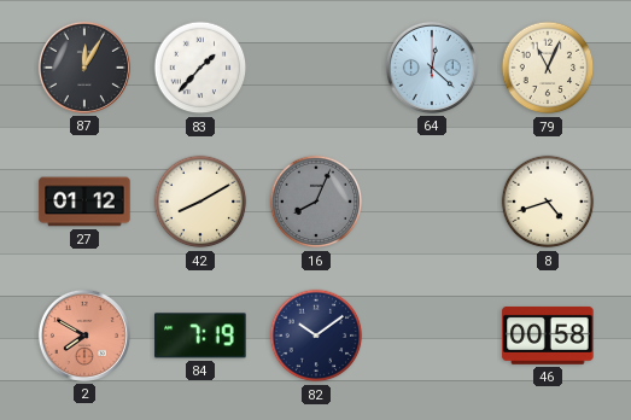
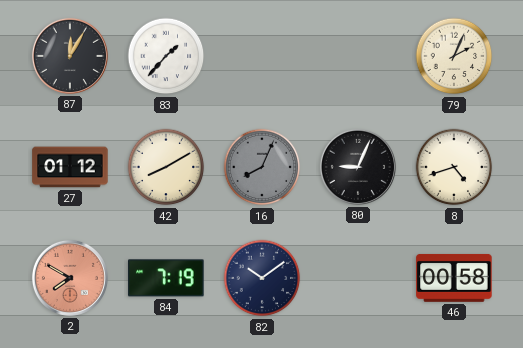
64: 12:22 -> none (432, 68)
79: 11:04 -> 2:04 (454, 56)
80: none -> 9:04 (358, 167)
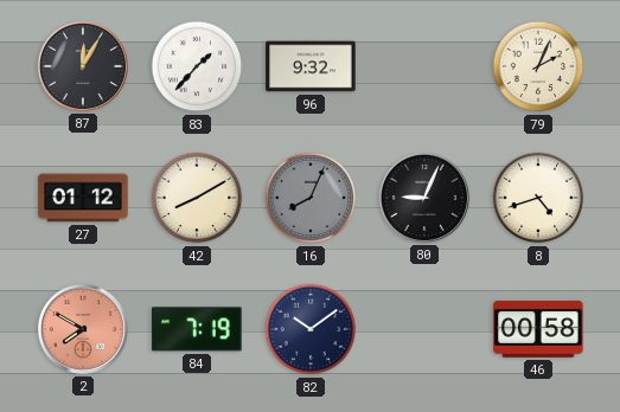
96: none -> 9:32 (311, 66)
